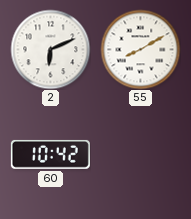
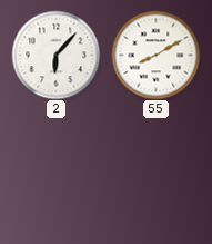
2: 6:11 -> 6:07 (55, 55)
60: 10:42 -> none (50, 154)
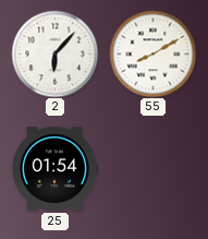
25: none -> 01:54 (56, 168)
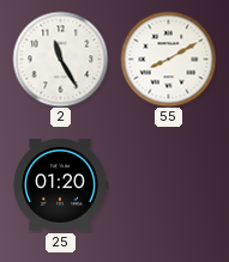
2: 6:07 -> 11:25 (60, 59)
25: 01:54 -> 01:20 (61, 184)
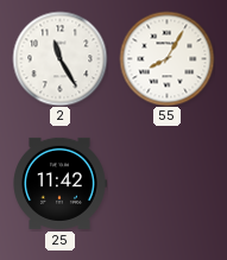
55: 8:10 -> 8:05 (166, 58)
25: 01:20 -> 11:42 (61, 183)
